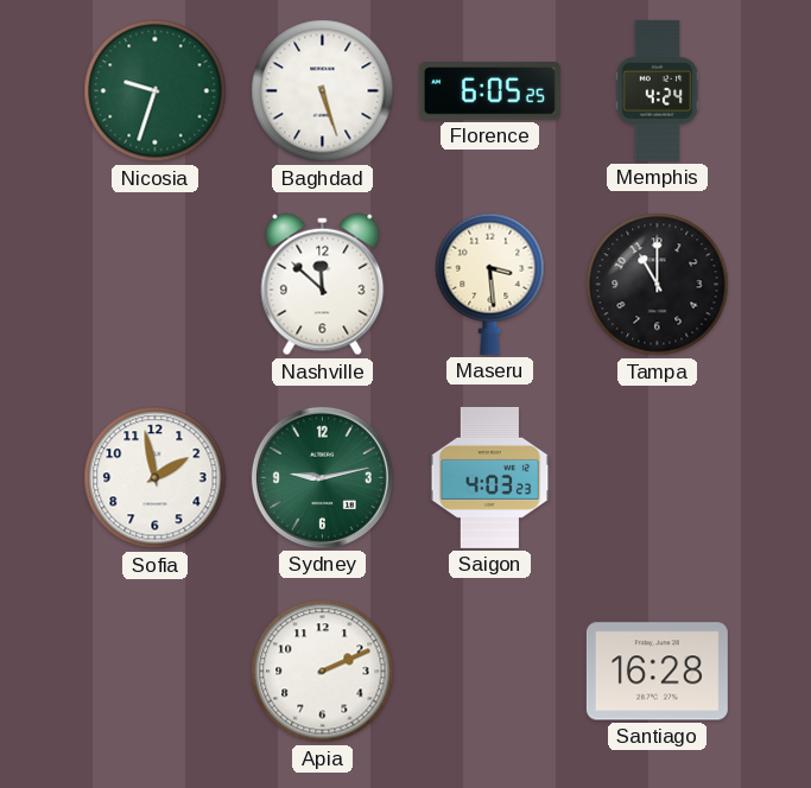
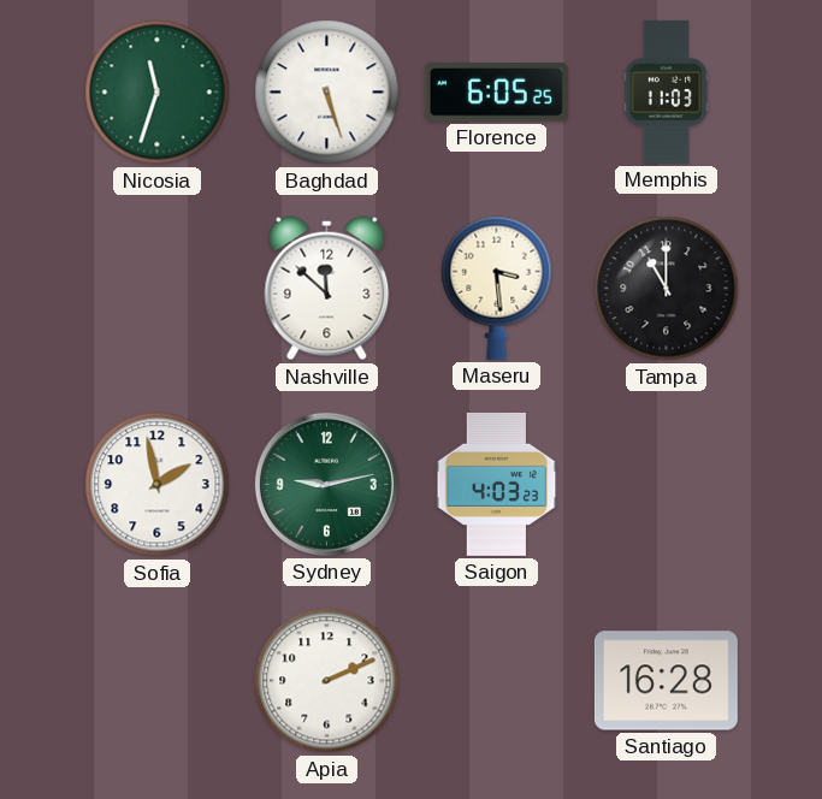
Nicosia: 9:33 -> 11:33 (158, 93)
Memphis: 4:24 -> 11:03 (667, 91)
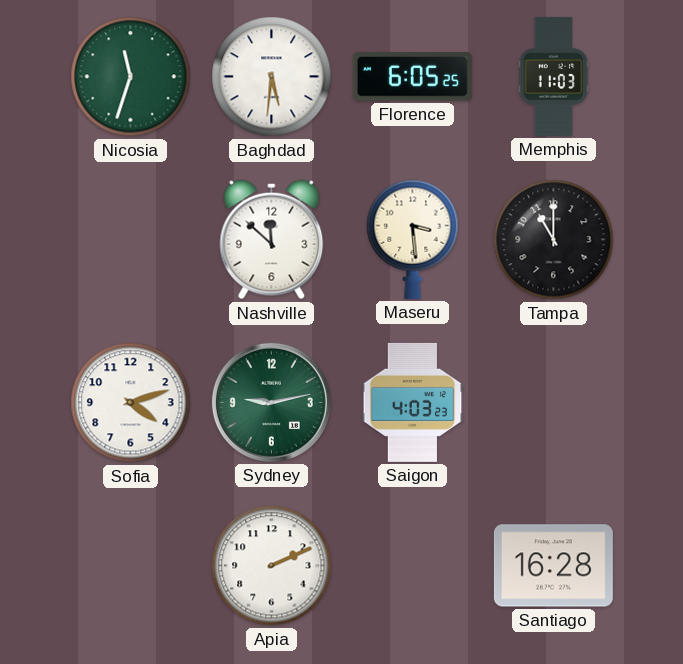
Baghdad: 5:27 -> 5:31 (272, 77)
Sofia: 1:58 -> 4:12 (131, 403)
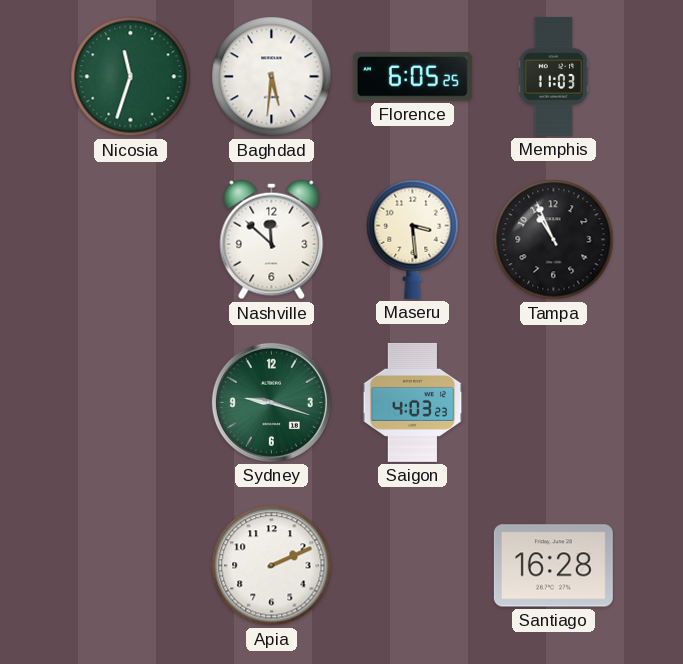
Tampa: 11:00 -> 10:56 (554, 240)
Sofia: 4:12 -> none (131, 403)
Sydney: 9:13 -> 9:18 (271, 402)
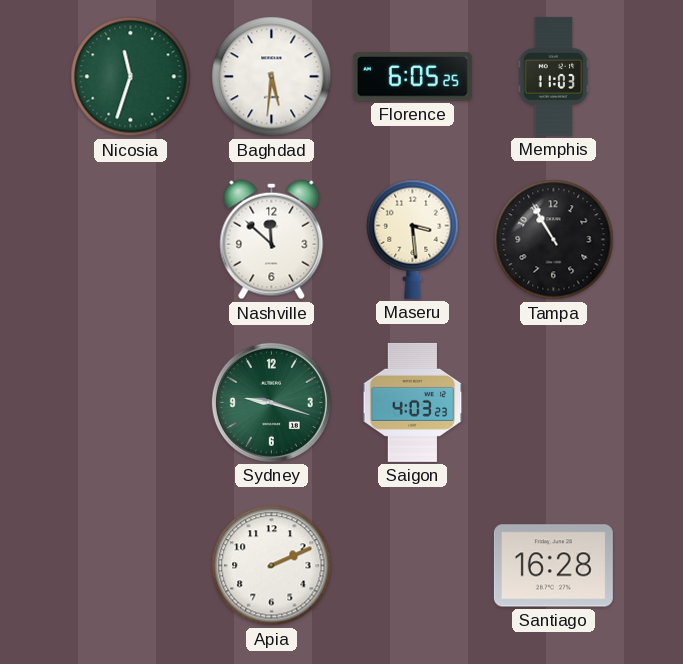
Tampa: 10:56 -> 10:55 (554, 240)
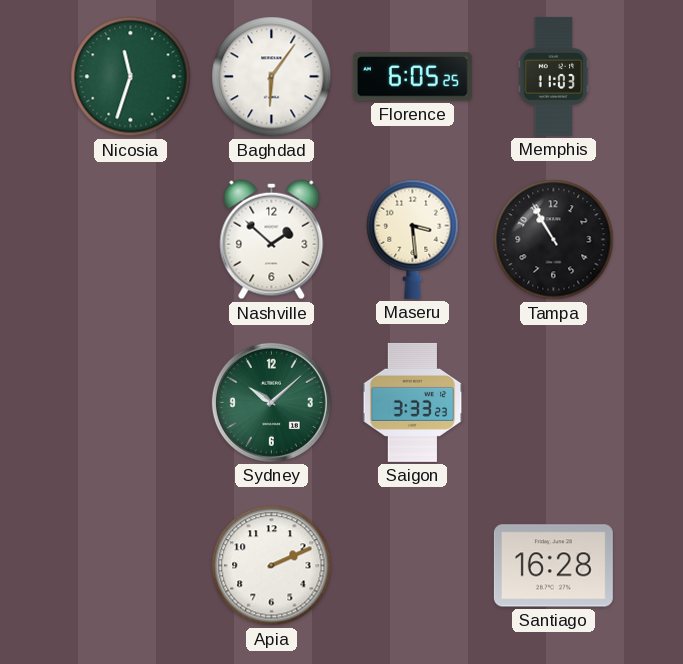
Baghdad: 5:31 -> 6:06 (272, 77)
Nashville: 11:52 -> 1:52 (272, 240)
Sydney: 9:18 -> 10:08 (271, 402)
Saigon: 4:03 -> 3:33 (413, 402)
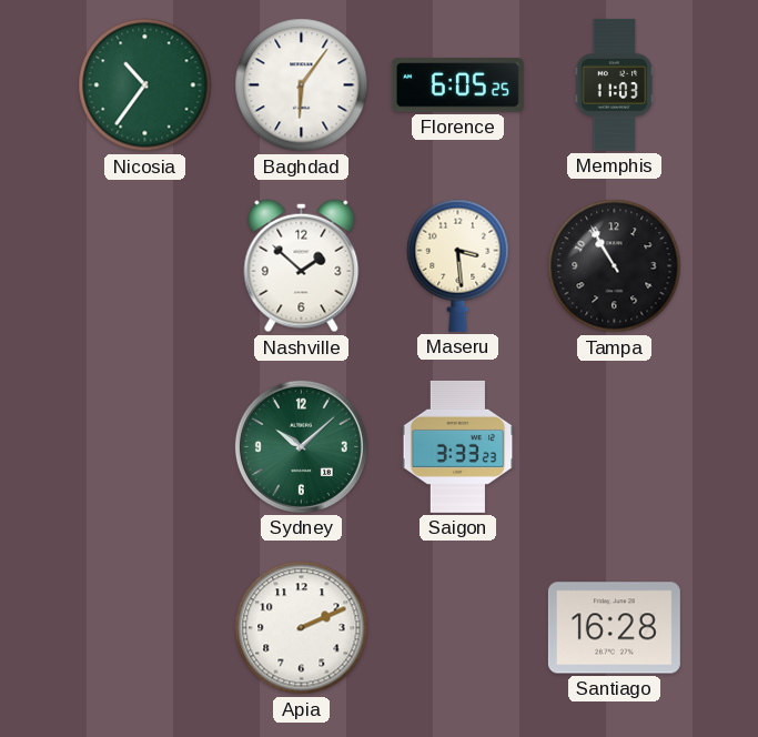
Nicosia: 11:33 -> 10:36 (145, 85)
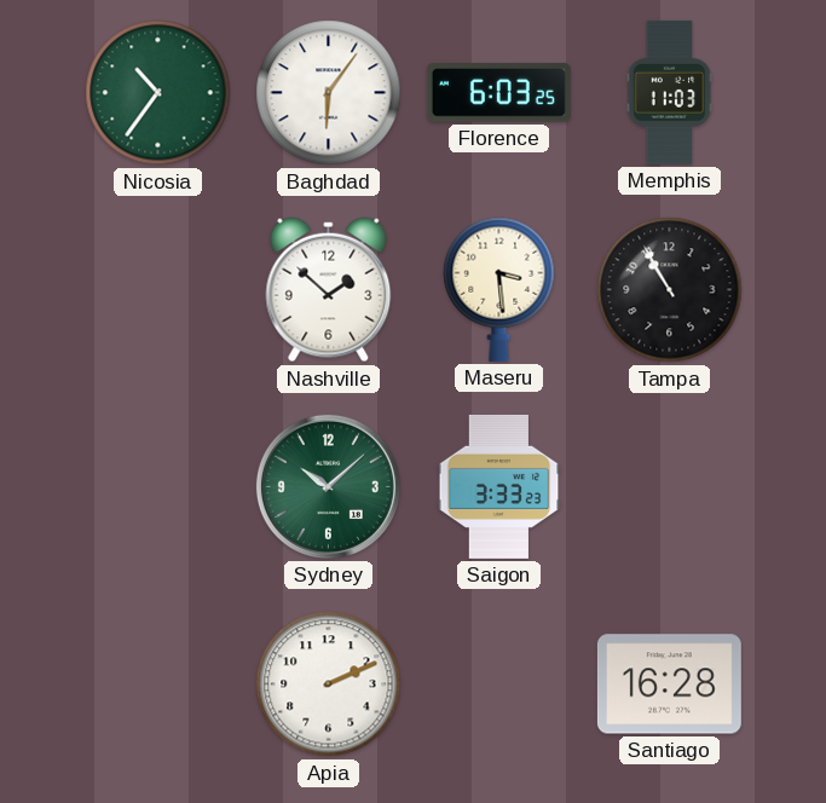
Florence: 6:05 -> 6:03 (498, 93)
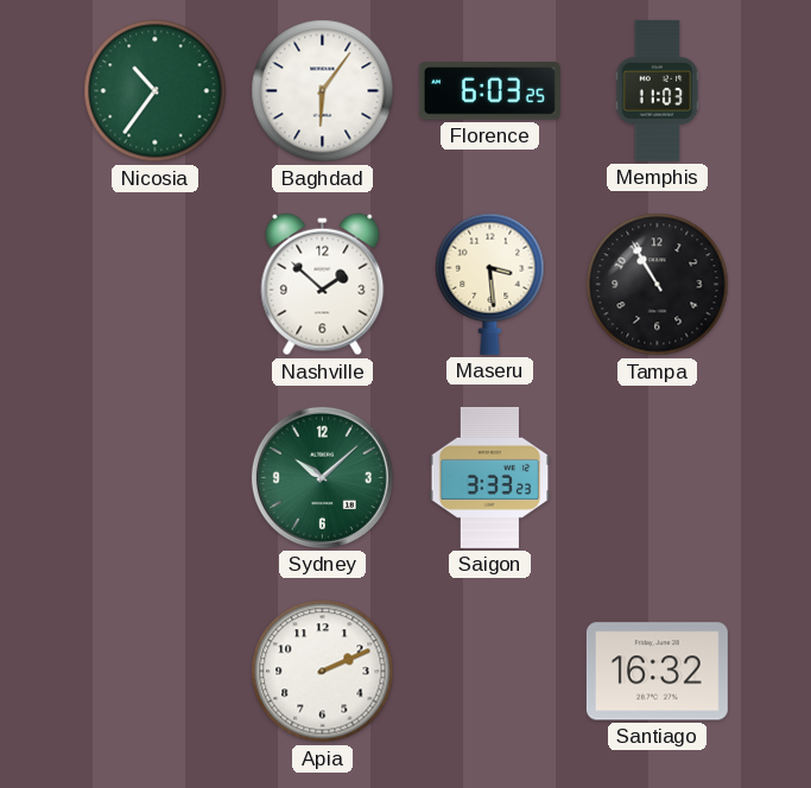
Santiago: 16:28 -> 16:32 (657, 672)
